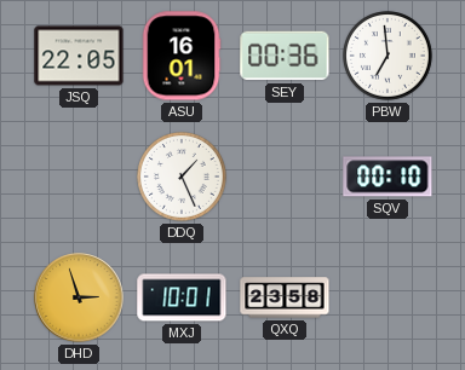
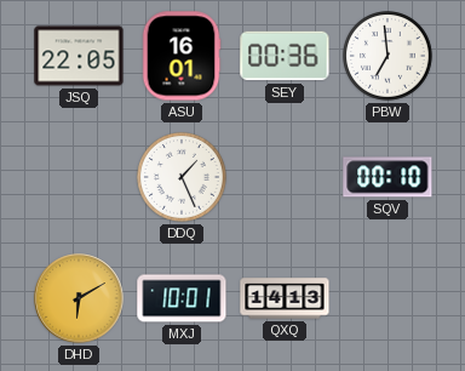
DHD: 2:57 -> 6:10 (79, 298)
QXQ: 23:58 -> 14:13 (285, 298)
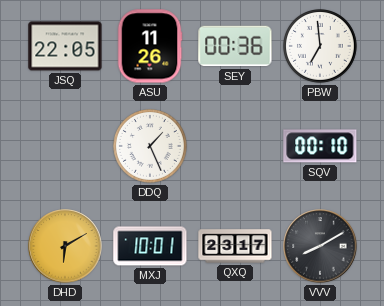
ASU: 16:01 -> 11:26 (150, 46)
QXQ: 14:13 -> 23:17 (235, 246)
VVV: none -> 8:10 (320, 246)
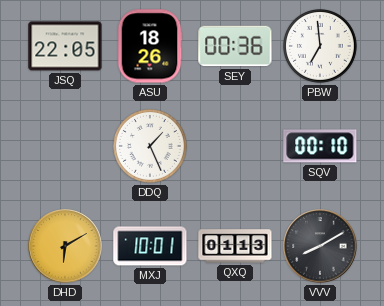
ASU: 11:26 -> 18:26 (150, 46)
QXQ: 23:17 -> 01:13 (235, 246)
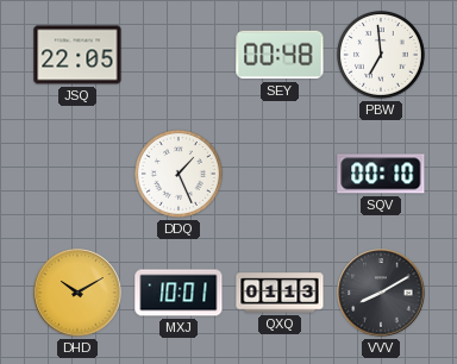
ASU: 18:26 -> none (150, 46)
SEY: 00:36 -> 00:48 (280, 55)
DHD: 6:10 -> 10:10 (77, 293)
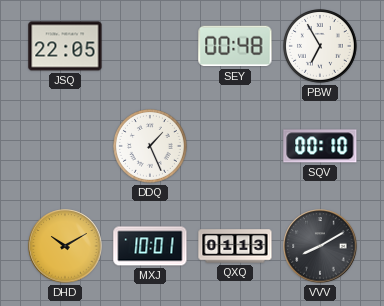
PBW: 6:59 -> 6:55 (321, 47)
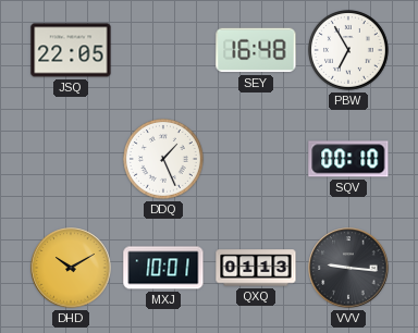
SEY: 00:48 -> 16:48 (256, 50)
VVV: 8:10 -> 9:16 (348, 268)
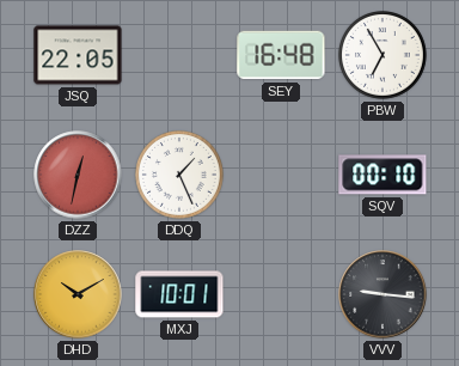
DZZ: none -> 12:32 (78, 175)
QXQ: 01:13 -> none (256, 268)
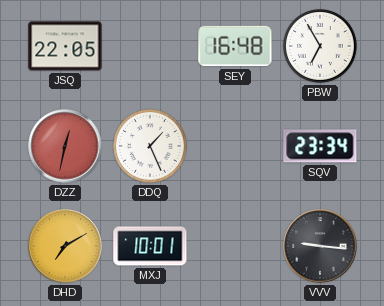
SQV: 00:10 -> 23:34 (320, 146)
DHD: 10:10 -> 7:10 (65, 246)
